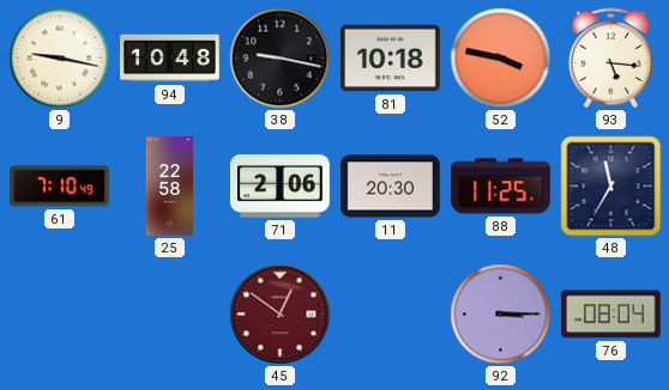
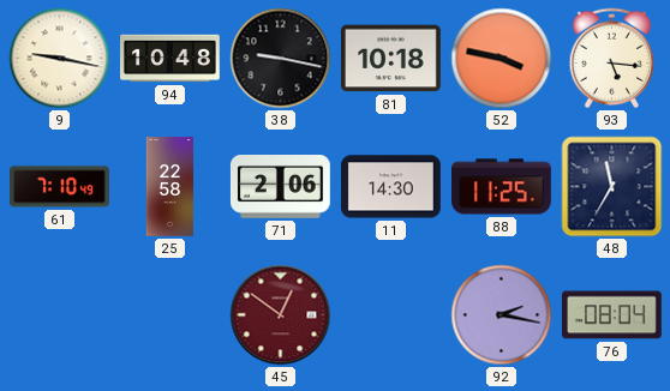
11: 20:30 -> 14:30 (391, 187)
92: 3:15 -> 2:17 (502, 315)
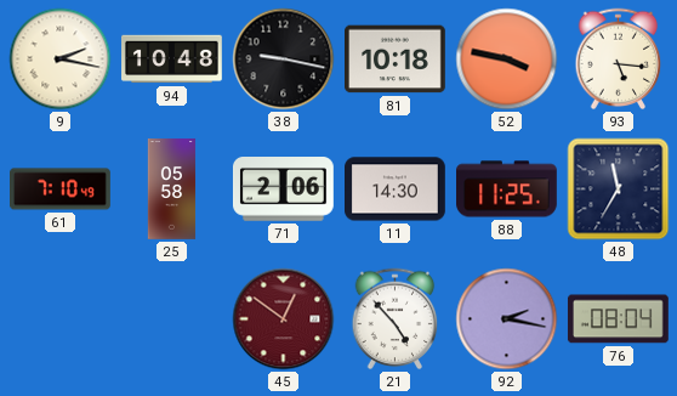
9: 9:17 -> 2:17 (61, 60)
25: 22:58 -> 05:58 (172, 189)
21: none -> 4:53 (396, 319)
